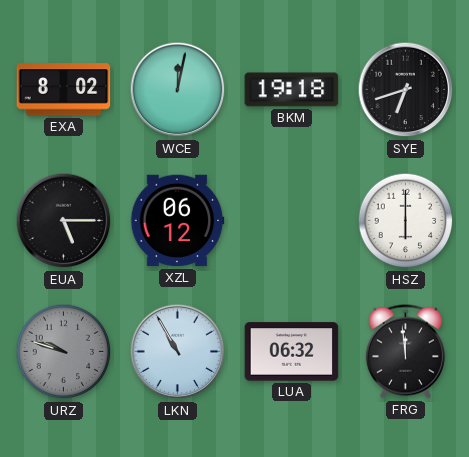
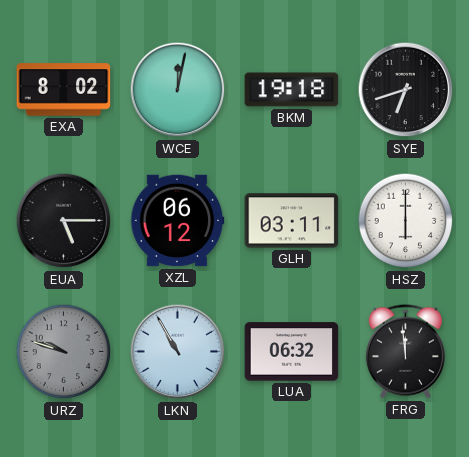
GLH: none -> 03:11 (292, 221)
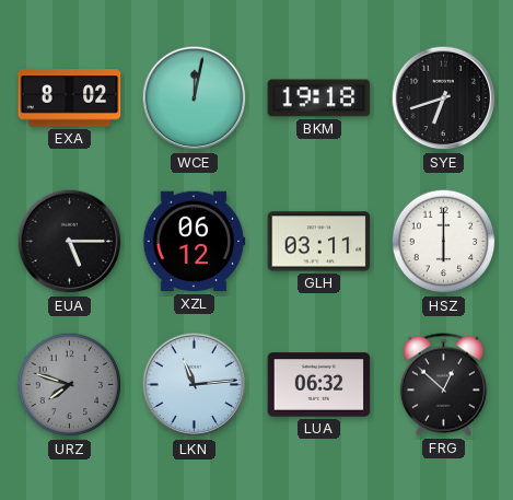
URZ: 9:48 -> 7:48 (70, 385)
LKN: 10:55 -> 11:14 (195, 385)
FRG: 11:59 -> 12:52 (443, 385)
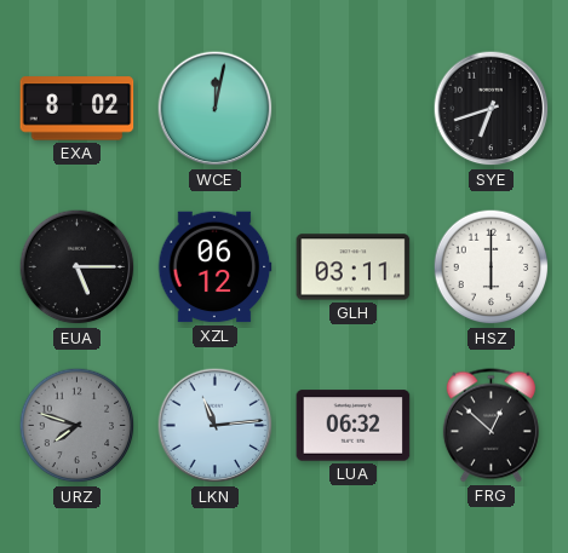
BKM: 19:18 -> none (319, 98)
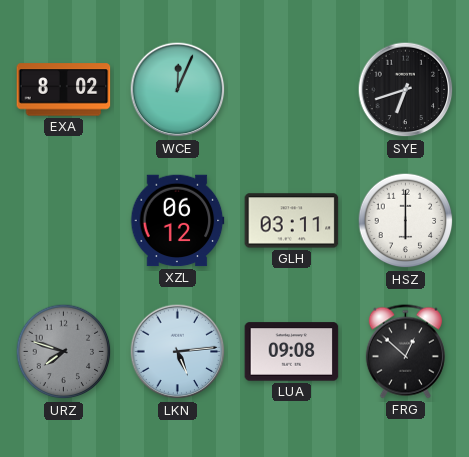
WCE: 12:02 -> 12:04 (178, 90)
EUA: 5:15 -> none (78, 267)
LKN: 11:14 -> 5:14 (178, 352)
LUA: 06:32 -> 09:08 (292, 352)
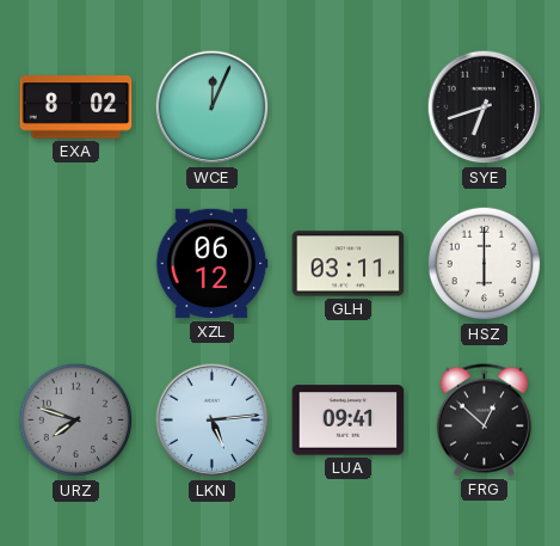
LUA: 09:08 -> 09:41 (349, 421)
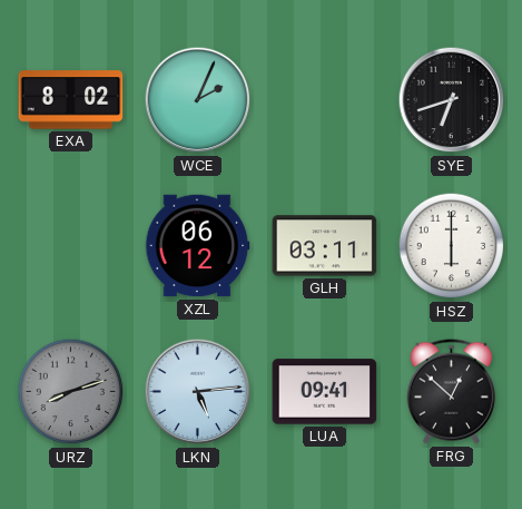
WCE: 12:04 -> 2:04 (198, 100)
URZ: 7:48 -> 8:12 (71, 392)
